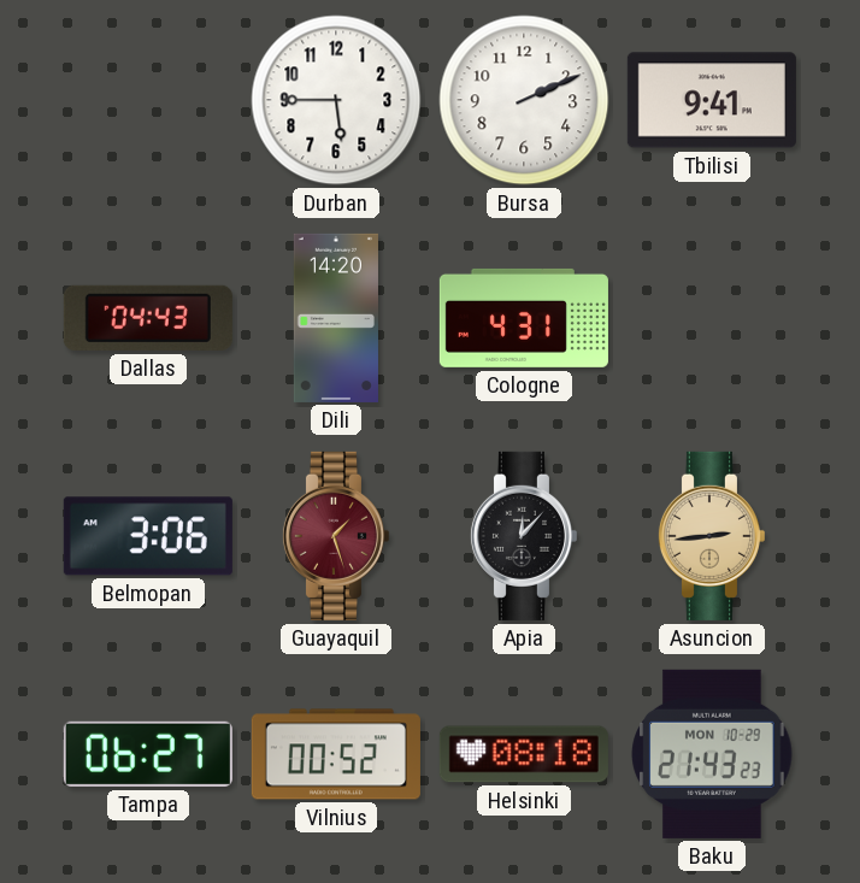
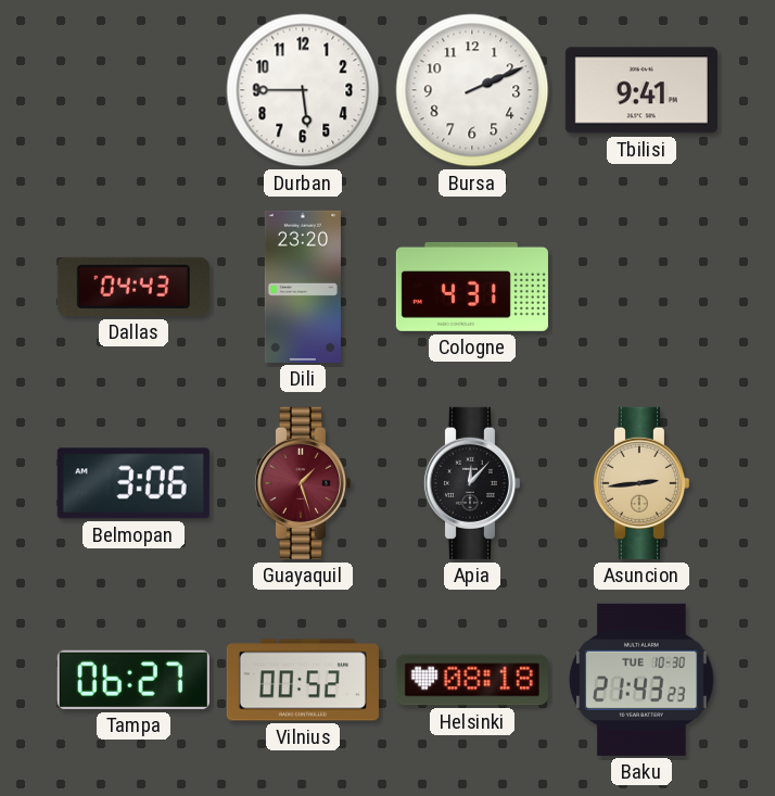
Dili: 14:20 -> 23:20 (303, 287)
Baku date: MON 10-29 -> TUE 10-30 (641, 680)
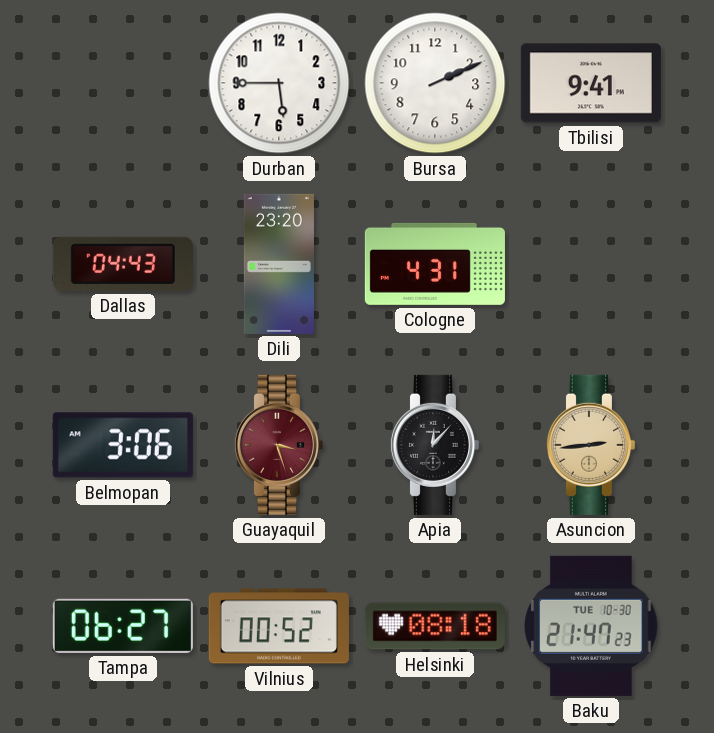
Guayaquil: 1:27 -> 3:27 (278, 445)
Baku: 21:43 -> 21:47 (591, 626)
